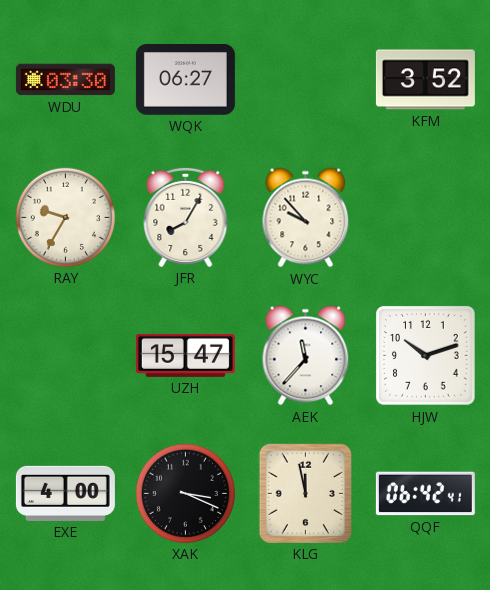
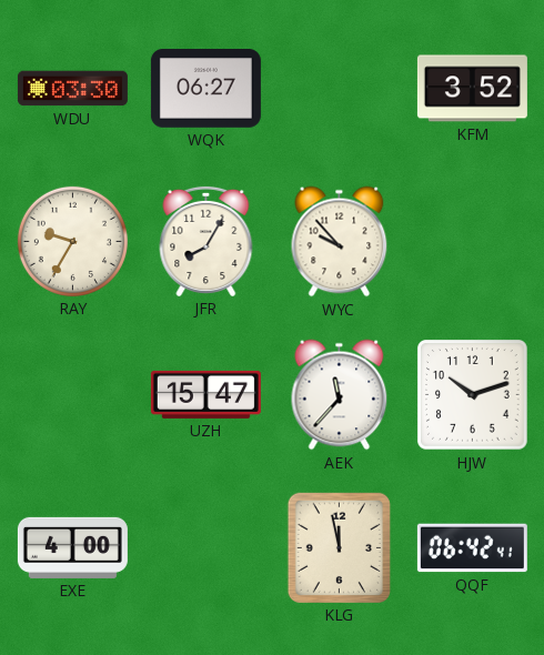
XAK: 3:19 -> none (185, 493)
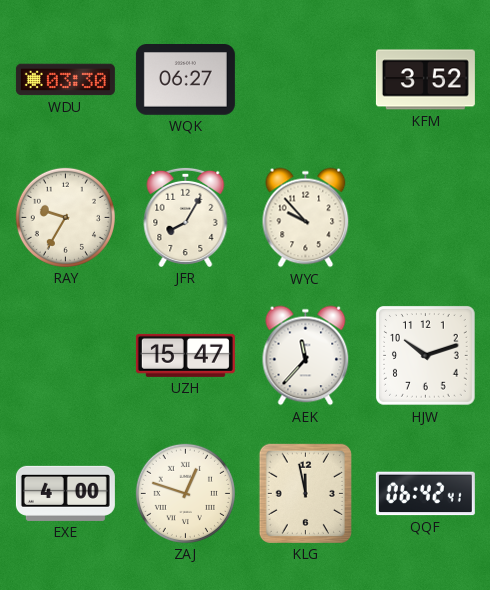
ZAJ: none -> 12:48 (185, 493)
